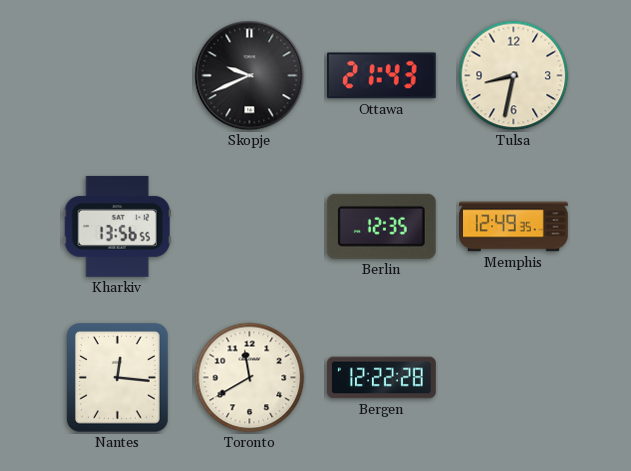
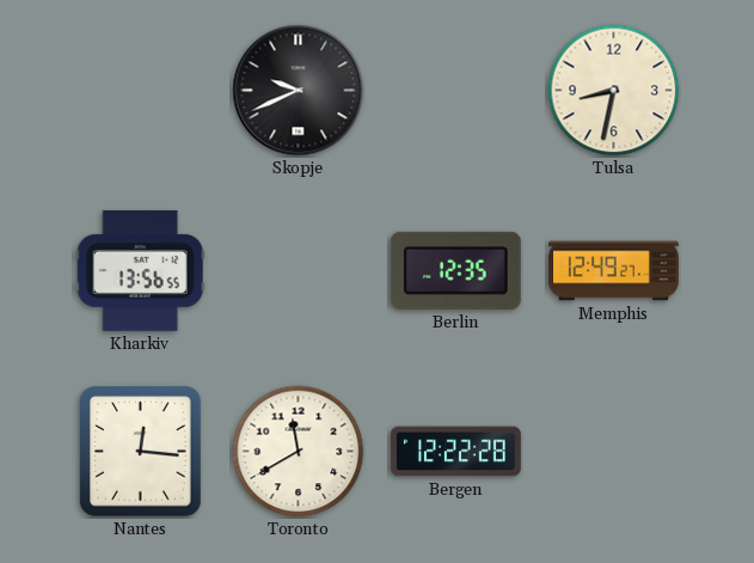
Ottawa: 21:43 -> none (381, 76)
Memphis: 12:49:35 -> 12:49:27 (614, 271)
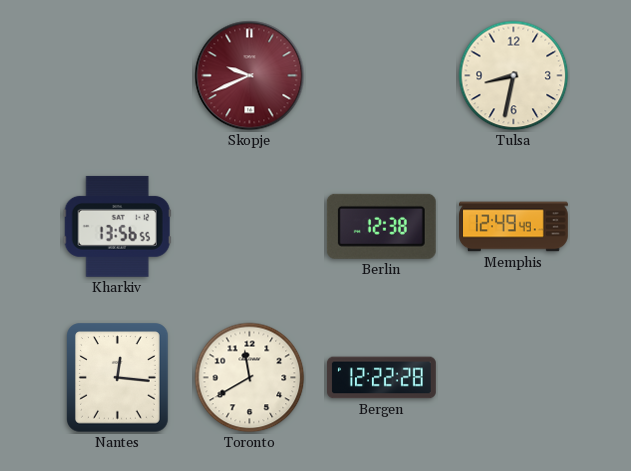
Skopje dial: black -> burgundy (250, 76)
Berlin: 12:35 -> 12:38 (381, 226)
Memphis: 12:49:27 -> 12:49:49 (514, 227)
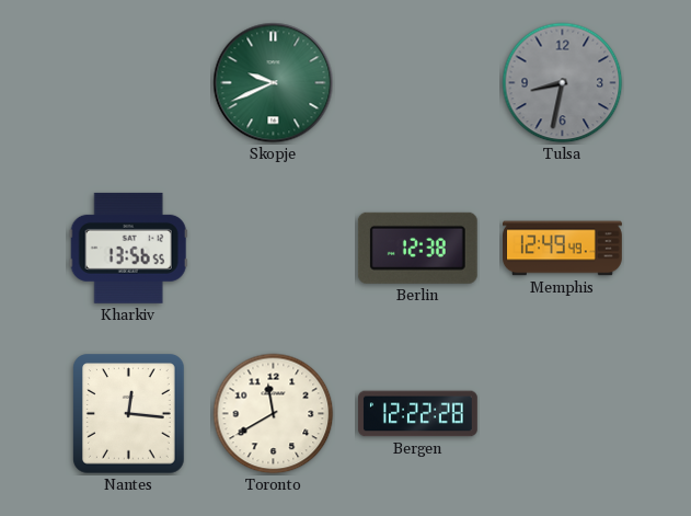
Skopje dial: burgundy -> green (274, 83)
Tulsa dial: cream -> grey (563, 83)
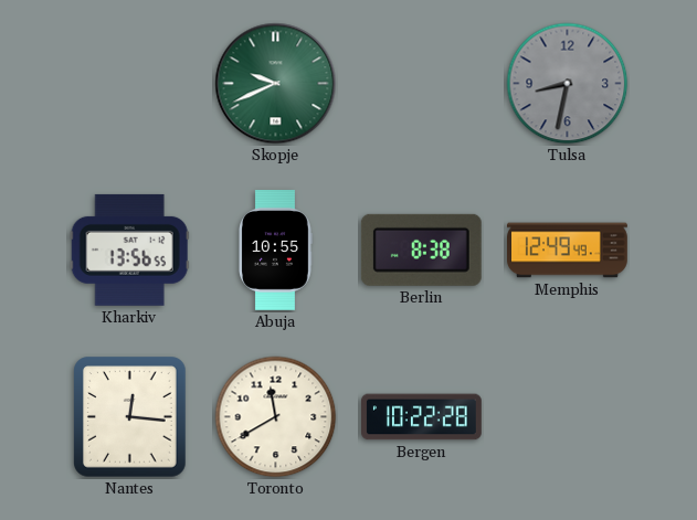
Abuja: none -> 10:55 (276, 251)
Berlin: 12:38 -> 8:38 (421, 250)
Bergen: 12:22 -> 10:22 (422, 417)
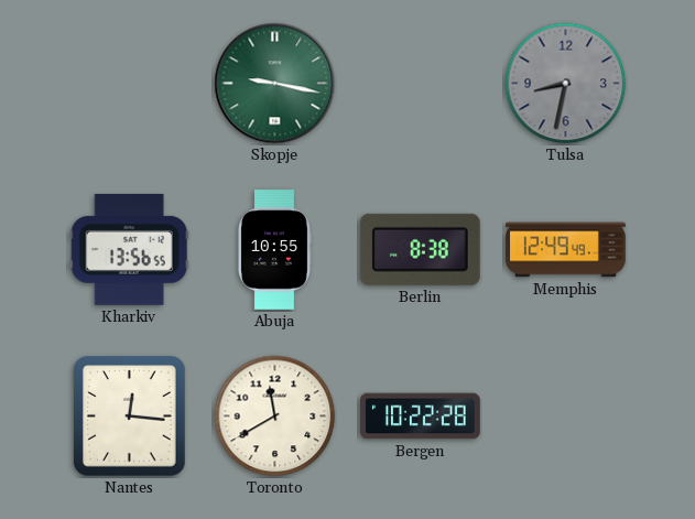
Skopje: 9:41 -> 9:17 (275, 84)
